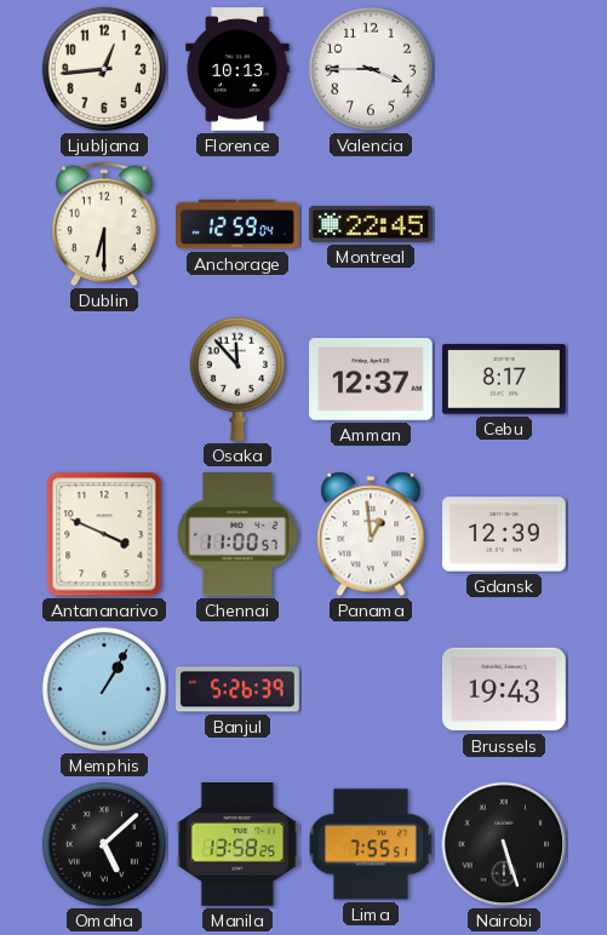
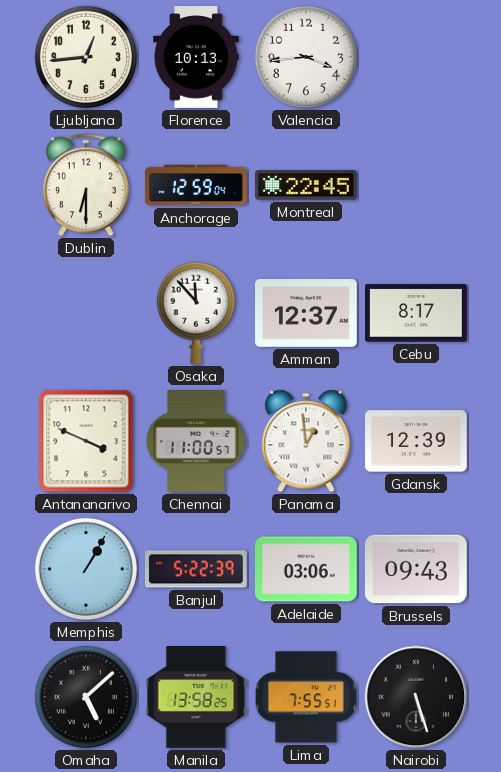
Valencia: 3:45 -> 3:44 (306, 57)
Banjul: 5:26 -> 5:22 (197, 569)
Adelaide: none -> 03:06 (307, 569)
Brussels: 19:43 -> 09:43 (416, 569)
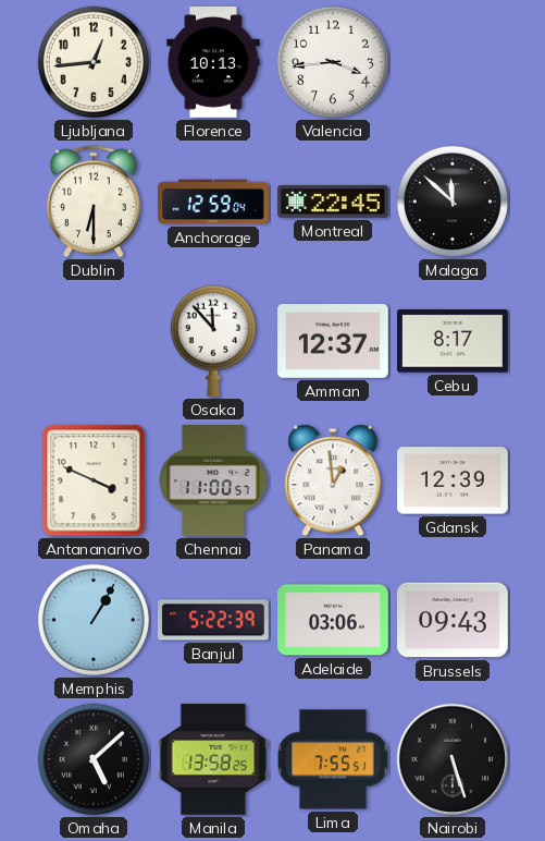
Malaga: none -> 11:52 (453, 202)
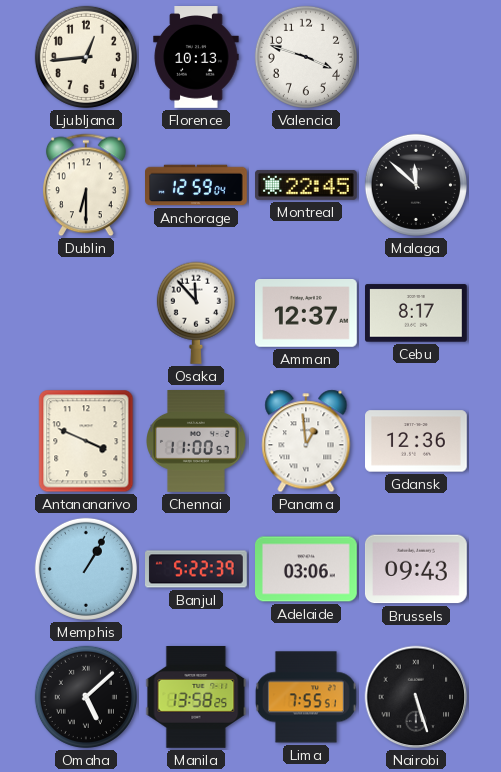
Valencia: 3:44 -> 3:48 (306, 57)
Gdansk: 12:39 -> 12:36 (417, 441)
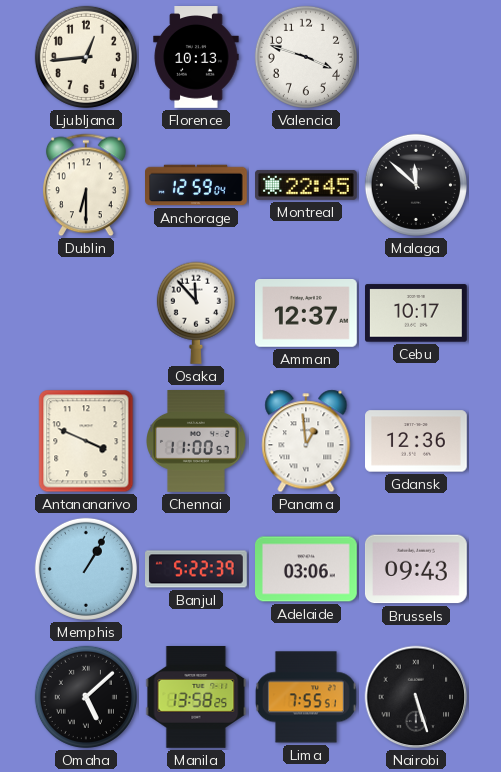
Cebu: 8:17 -> 10:17 (417, 313)
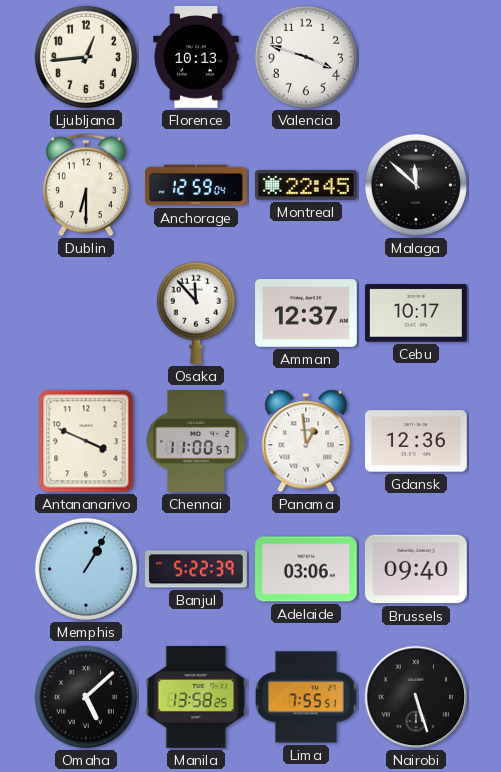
Brussels: 09:43 -> 09:40 (416, 569)
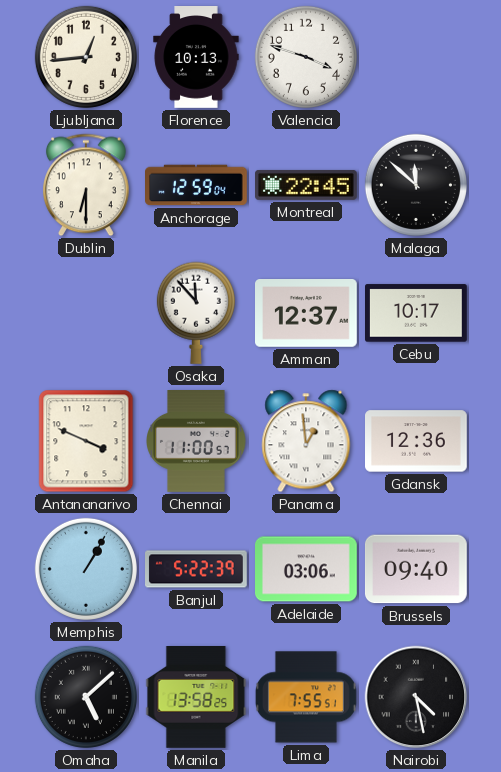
Nairobi: 5:27 -> 4:28 (416, 697)
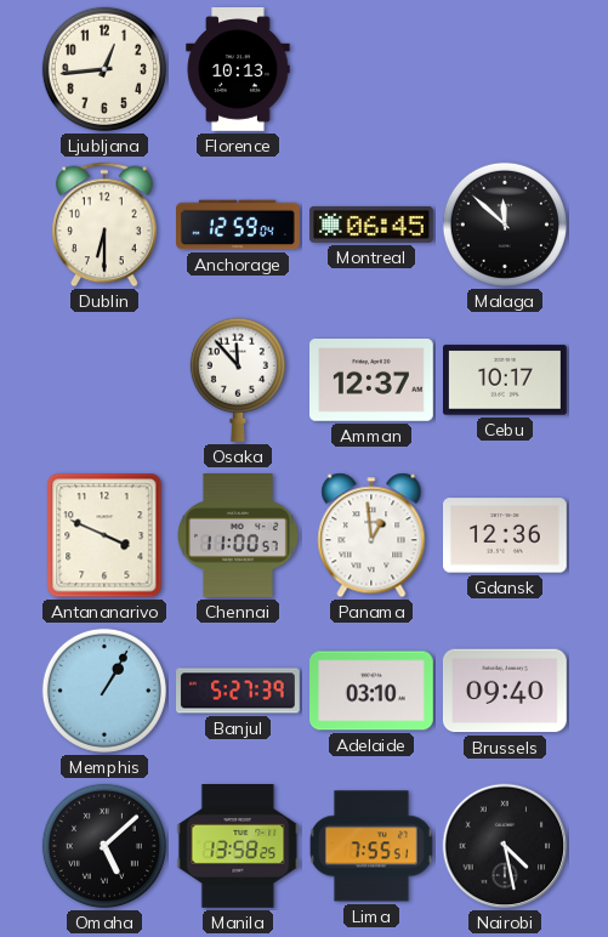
Valencia: 3:48 -> none (306, 57)
Montreal: 22:45 -> 06:45 (373, 225)
Banjul: 5:22 -> 5:27 (239, 691)
Adelaide: 03:06 -> 03:10 (373, 691)
